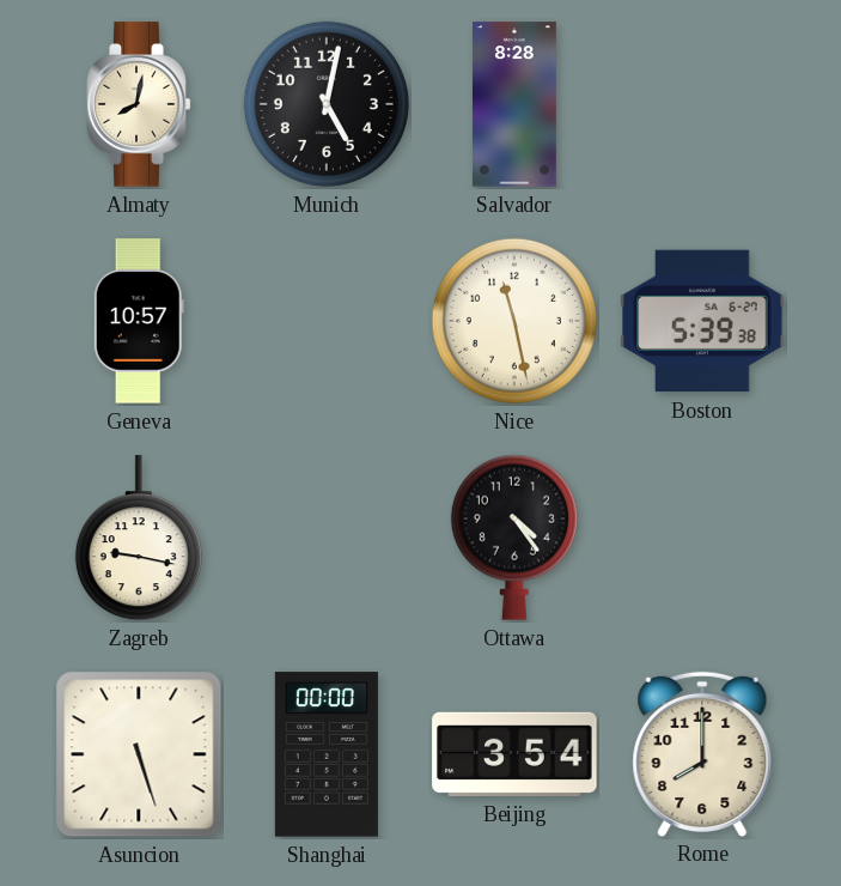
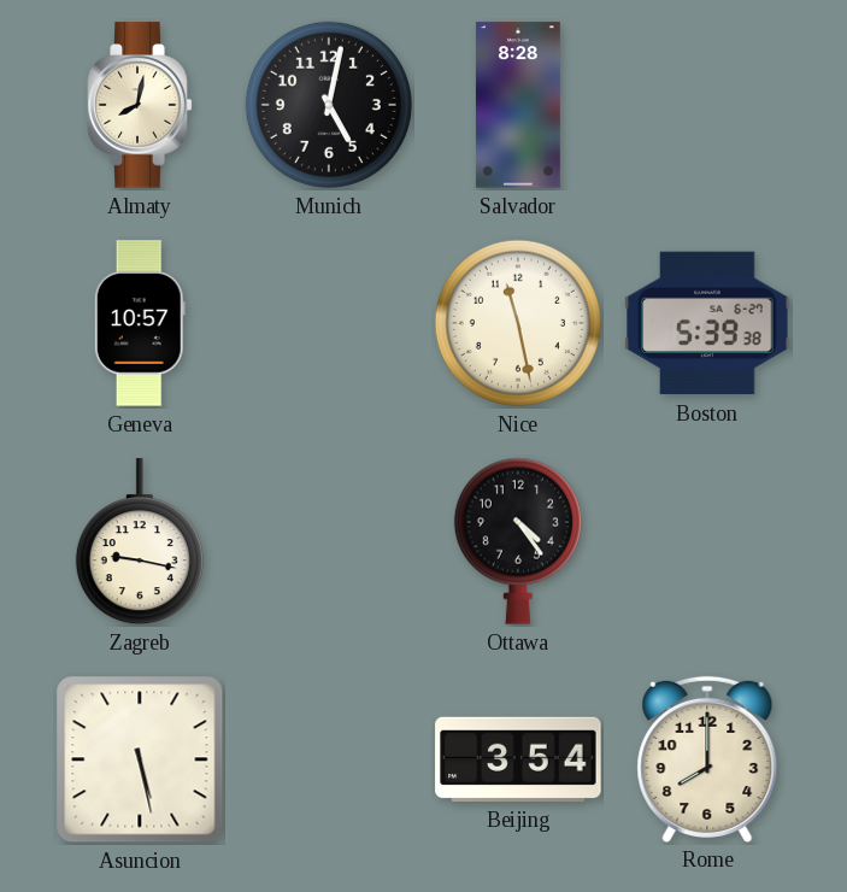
Asuncion: 5:27 -> 5:28 (140, 759)
Shanghai: 00:00 -> none (327, 754)
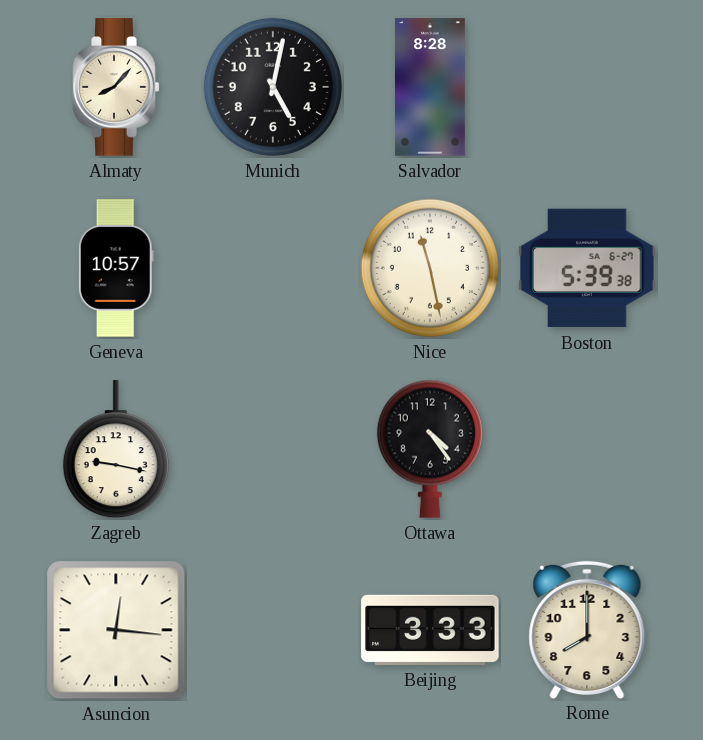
Almaty: 8:02 -> 8:07 (116, 87)
Asuncion: 5:28 -> 12:16 (116, 630)
Beijing: 3:54 -> 3:33 (430, 630)
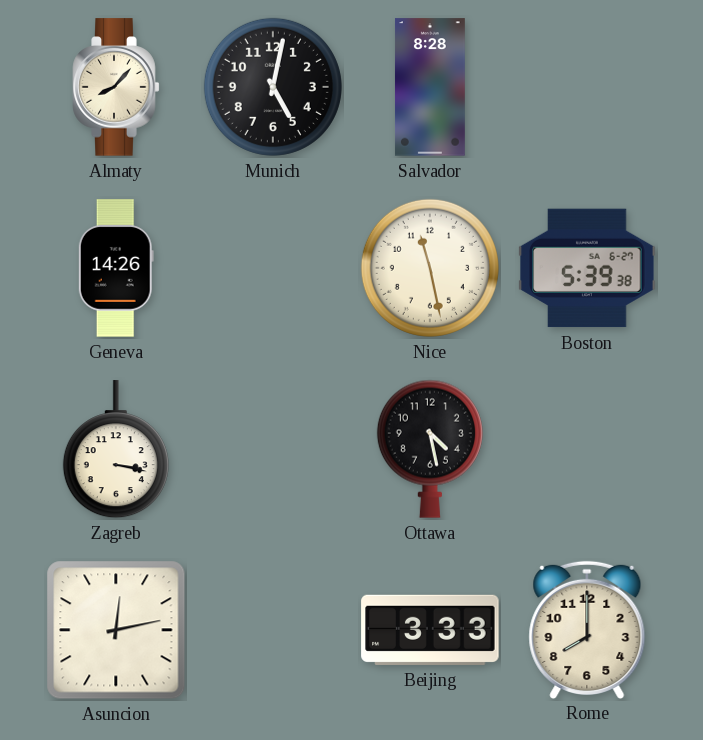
Geneva: 10:57 -> 14:26 (116, 268)
Zagreb: 9:17 -> 3:17 (116, 450)
Ottawa: 4:24 -> 4:28 (430, 449)
Asuncion: 12:16 -> 12:13 (116, 630)
